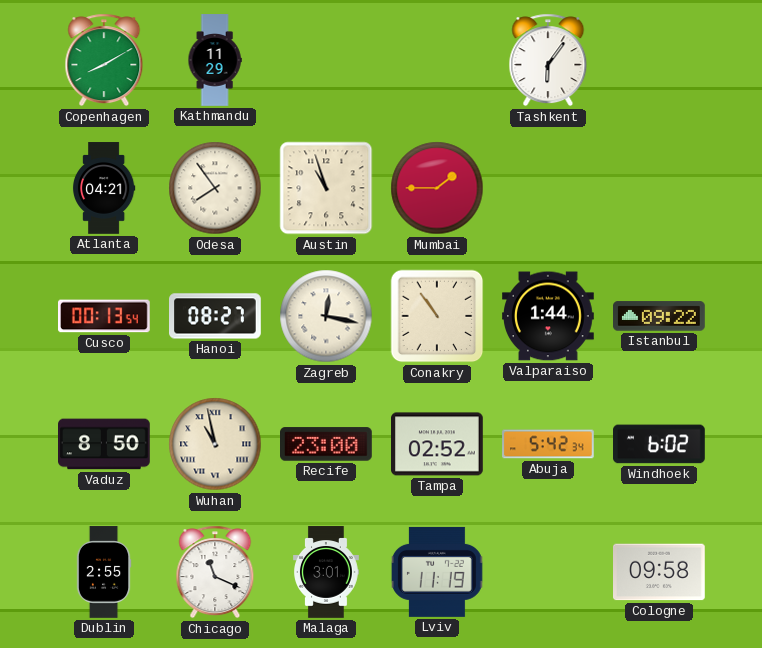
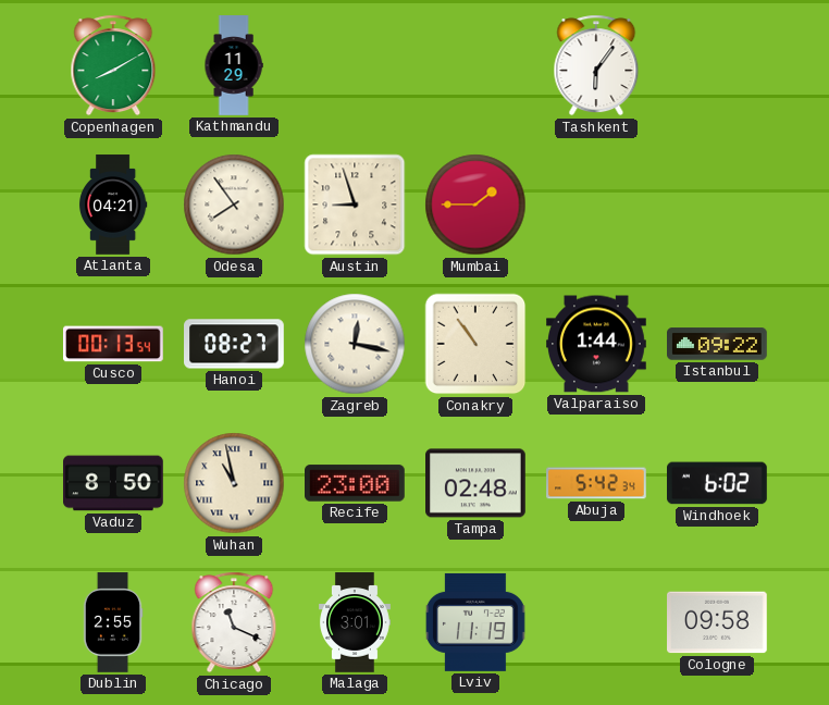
Austin: 10:57 -> 8:57 (355, 205)
Tampa: 02:52 -> 02:48 (477, 483)
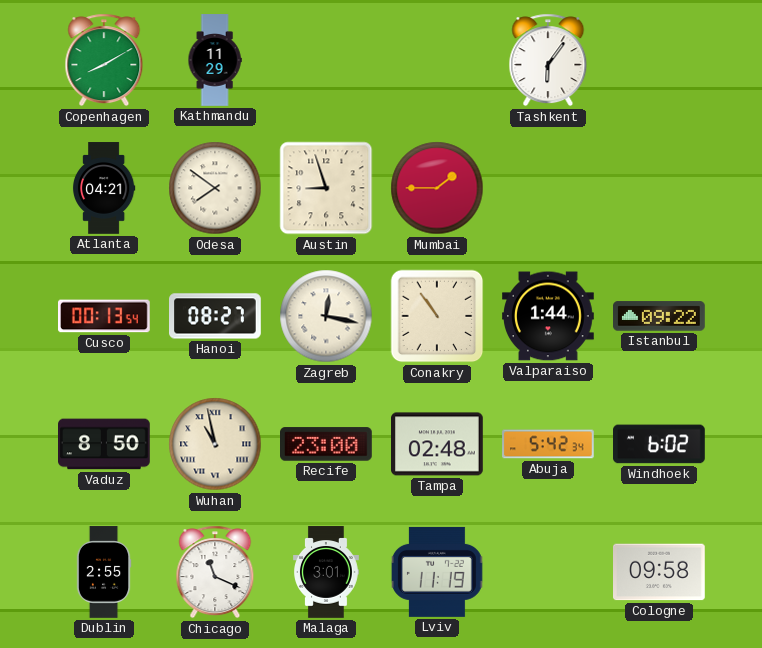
Odesa: 7:54 -> 7:51 (215, 188)
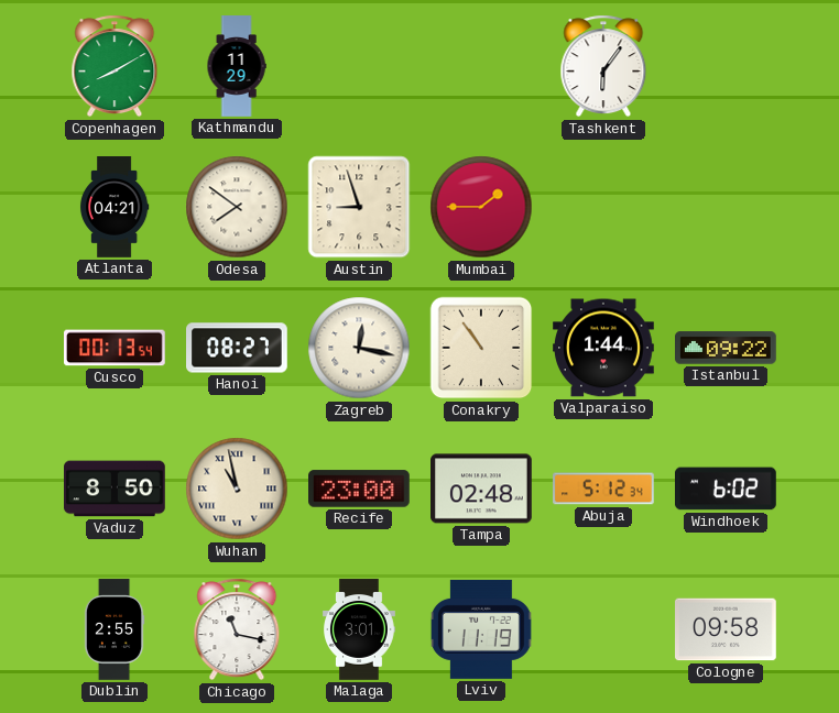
Abuja: 5:42 -> 5:12 (603, 489)
Chicago: 11:19 -> 11:17 (237, 629)
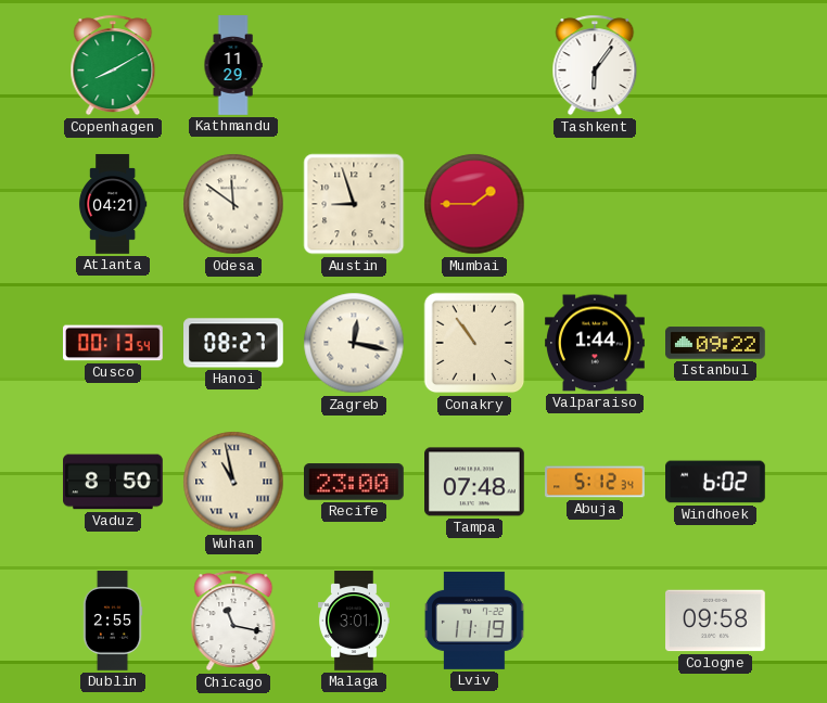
Odesa: 7:51 -> 11:51 (233, 204)
Tampa: 02:48 -> 07:48 (475, 482)
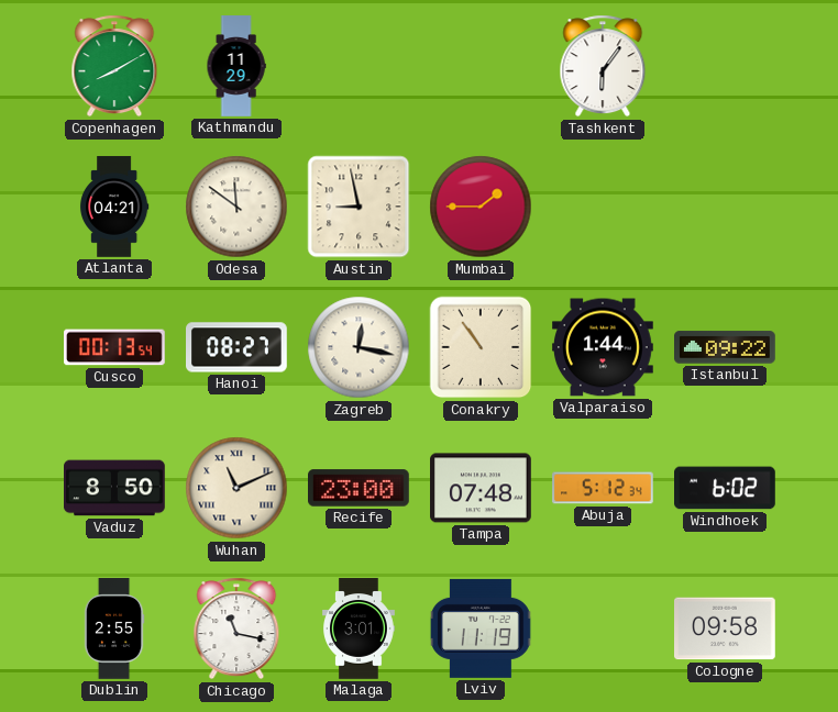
Austin: 8:57 -> 8:58 (359, 207)
Wuhan: 10:58 -> 11:11 (236, 488)
